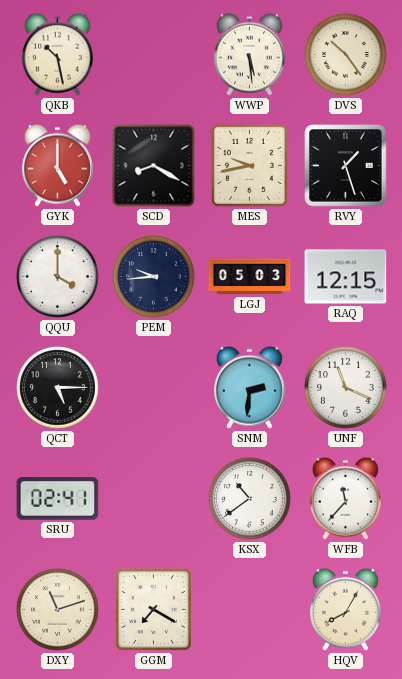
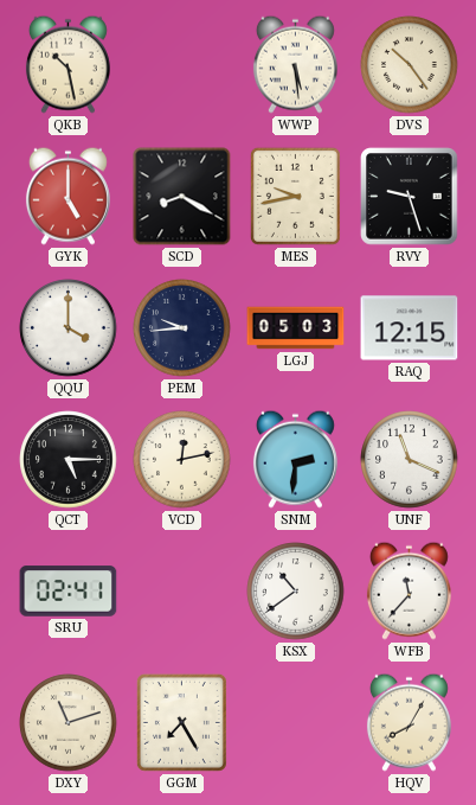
RVY: 1:27 -> 9:27 (410, 197)
VCD: none -> 12:13 (182, 460)
GGM: 7:20 -> 7:25 (181, 722)
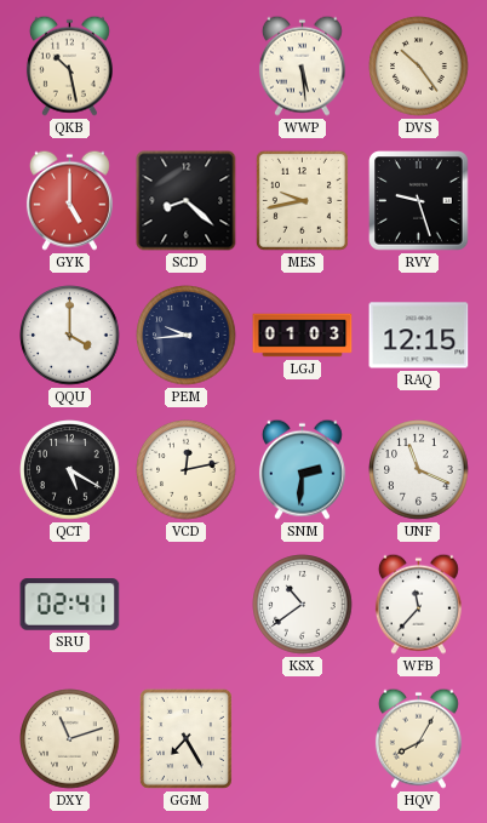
SCD: 8:20 -> 8:22 (187, 201)
LGJ: 05:03 -> 01:03 (303, 336)
QCT: 5:15 -> 5:20 (70, 470)
